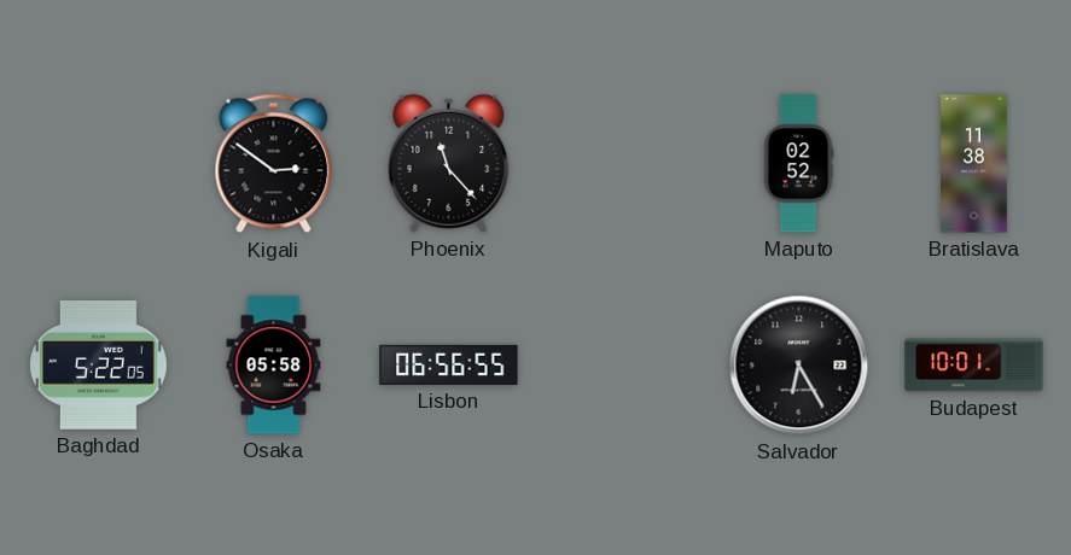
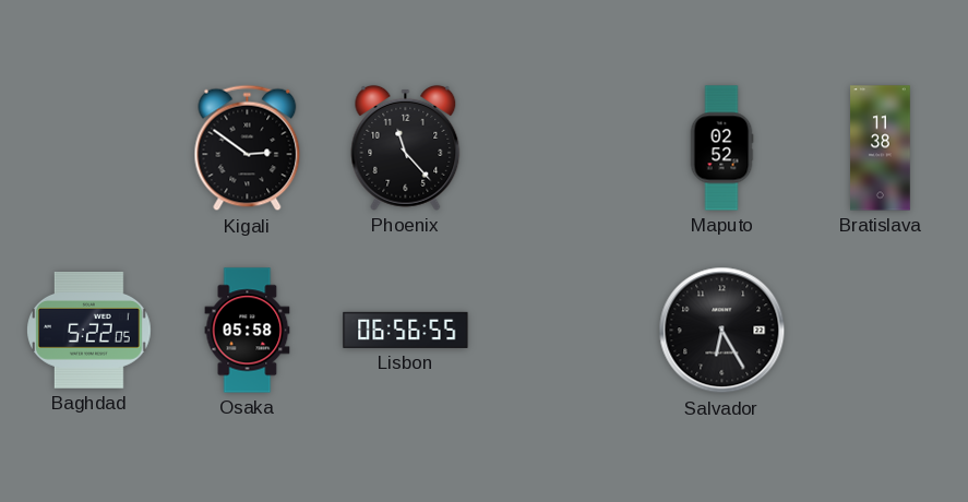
Budapest: 10:01 -> none (974, 366)
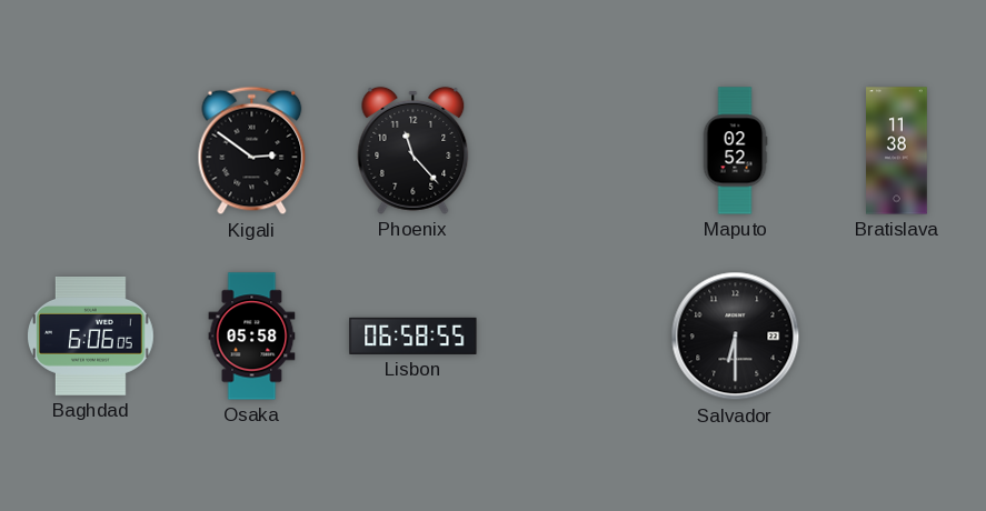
Baghdad: 5:22 -> 6:06 (91, 337)
Lisbon: 06:56 -> 06:58 (414, 335)
Salvador: 6:25 -> 6:30 (736, 337)
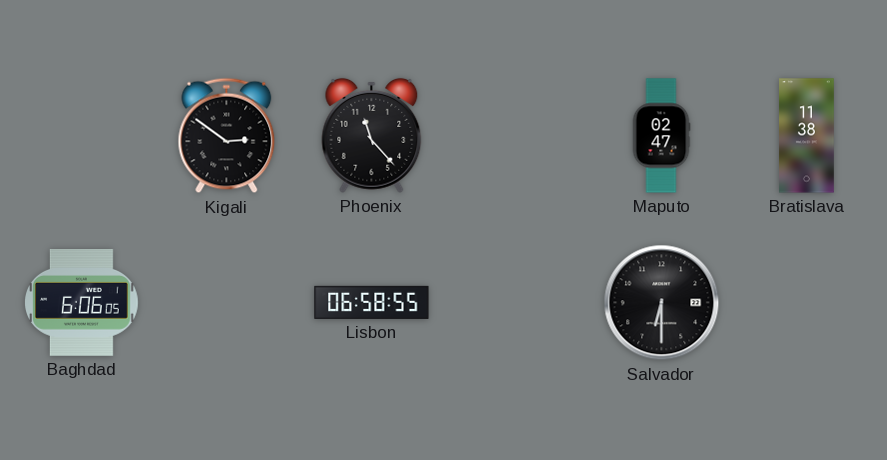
Maputo: 02:52 -> 02:47 (661, 136)
Osaka: 05:58 -> none (252, 337)
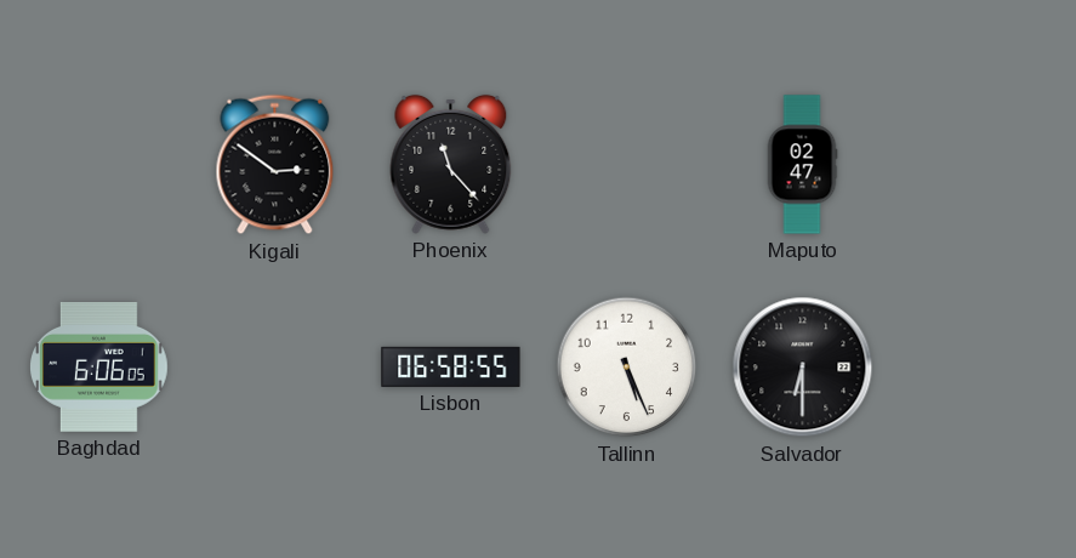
Bratislava: 11:38 -> none (807, 136)
Tallinn: none -> 5:26 (627, 368)
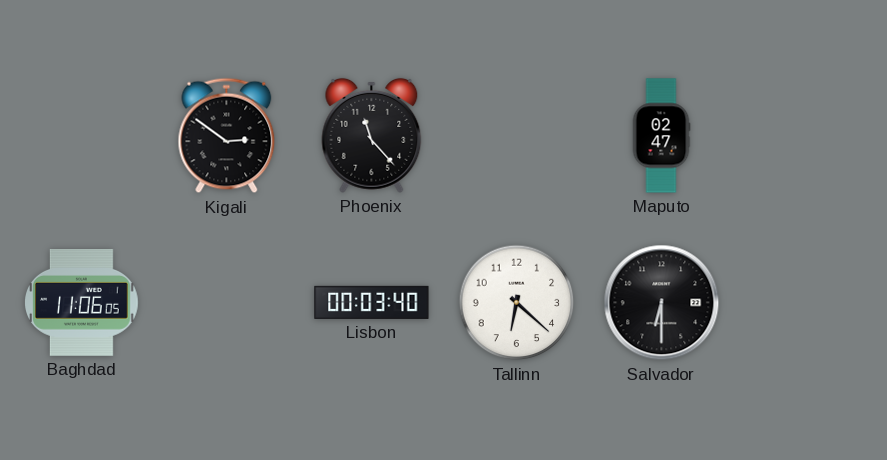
Baghdad: 6:06 -> 11:06 (82, 303)
Lisbon: 06:58 -> 00:03 (372, 302)
Tallinn: 5:26 -> 6:22 (517, 303)
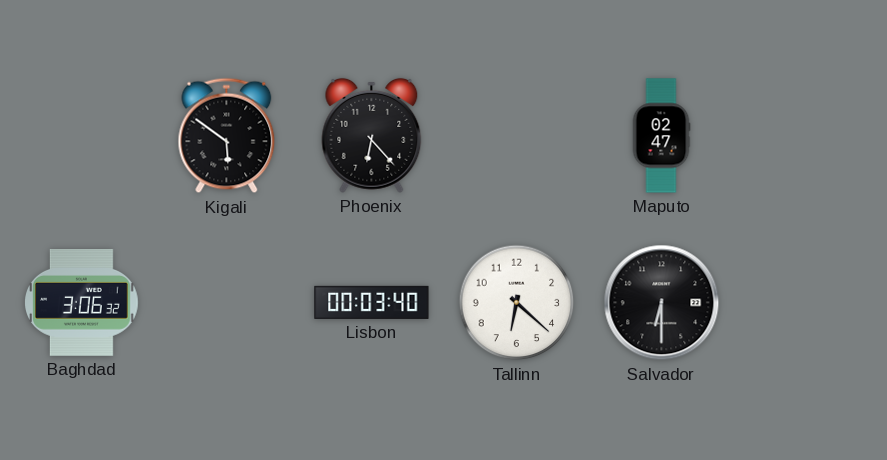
Kigali: 2:51 -> 5:51 (227, 136)
Phoenix: 11:23 -> 6:23 (372, 135)
Baghdad: 11:06 -> 3:06 (82, 303)
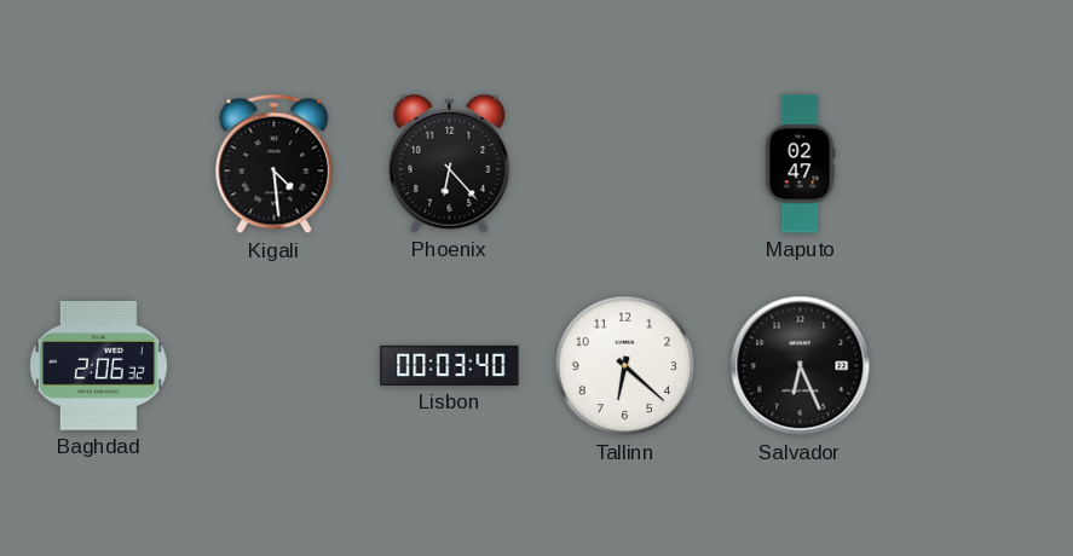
Kigali: 5:51 -> 4:29 (275, 164)
Baghdad: 3:06 -> 2:06 (99, 366)
Salvador: 6:30 -> 6:26 (801, 366)
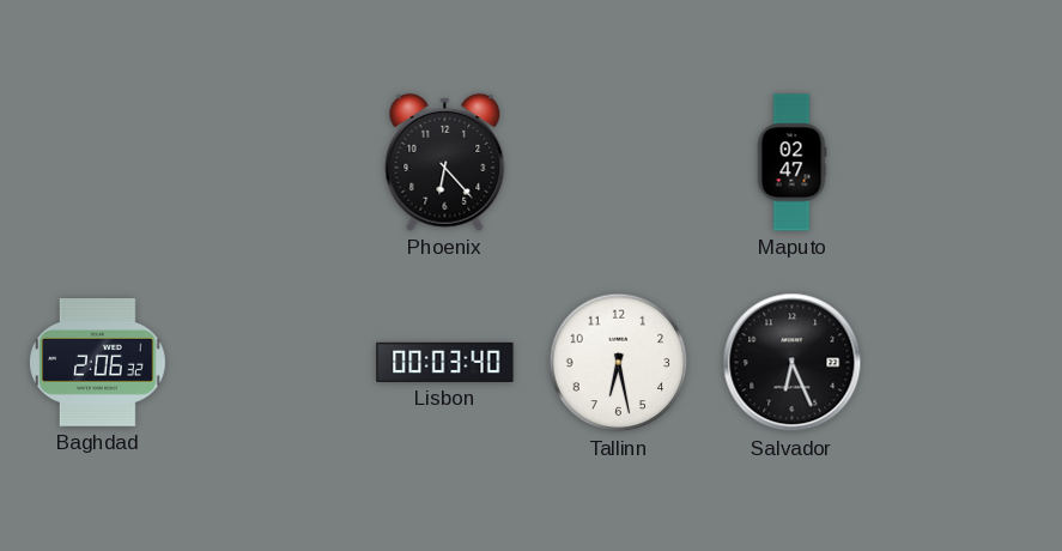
Kigali: 4:29 -> none (275, 164)
Tallinn: 6:22 -> 6:28 (619, 363)
